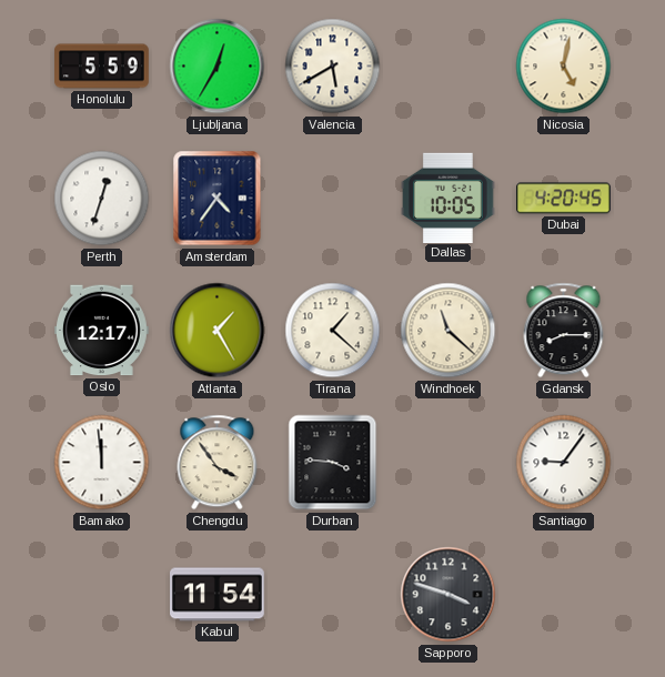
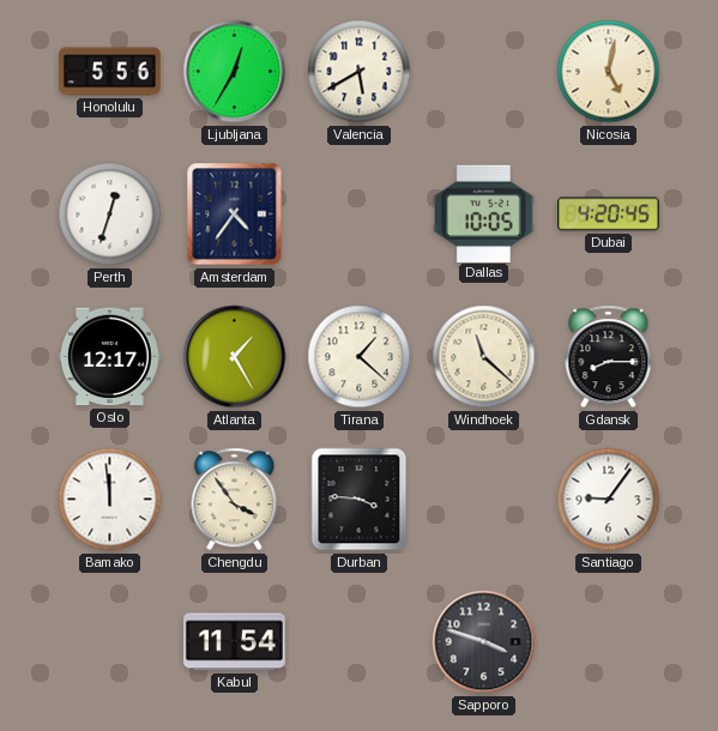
Honolulu: 5:59 -> 5:56 (110, 72)
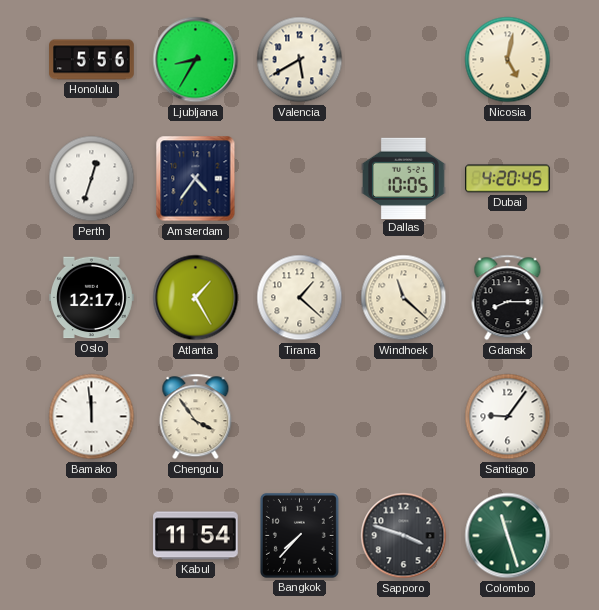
Ljubljana: 12:35 -> 8:35 (196, 60)
Durban: 3:46 -> none (360, 500)
Bangkok: none -> 7:37 (299, 535)
Colombo: none -> 11:27 (508, 536)
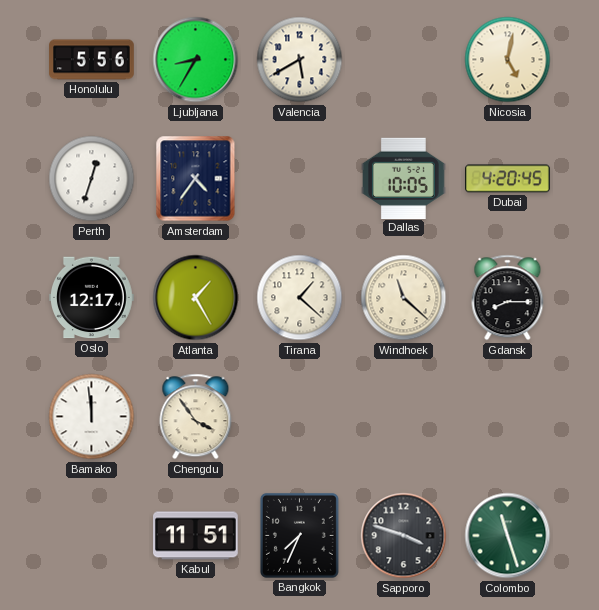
Santiago: 9:06 -> none (508, 417)
Kabul: 11:54 -> 11:51 (196, 536)
Bangkok: 7:37 -> 7:34 (299, 535)
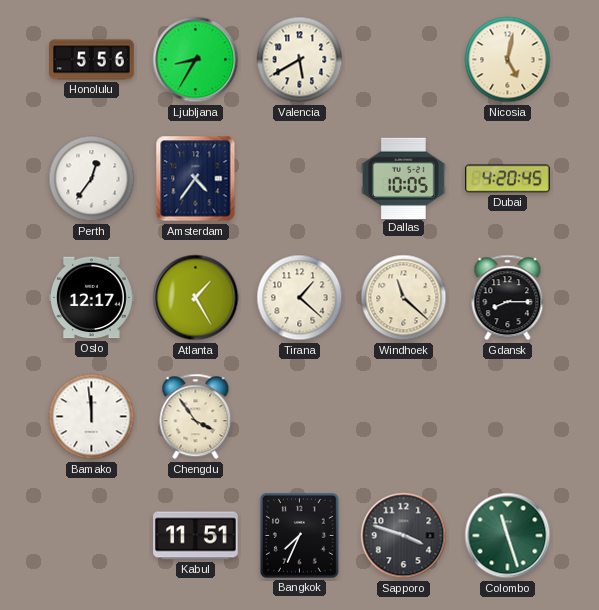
Perth: 12:33 -> 12:36 (92, 179)
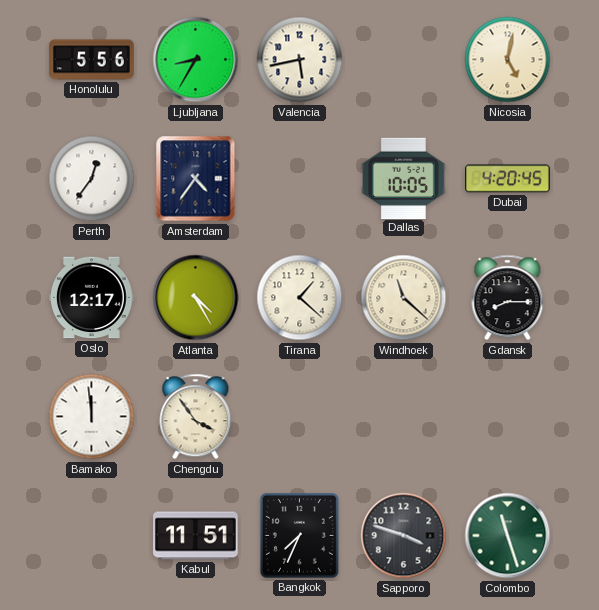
Valencia: 5:40 -> 5:43 (300, 60)
Atlanta: 1:25 -> 4:25 (196, 298)
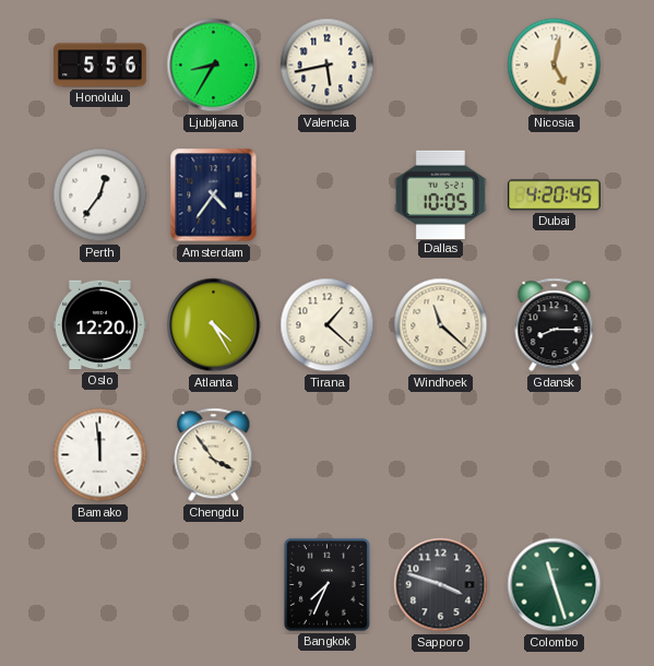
Oslo: 12:17 -> 12:20 (100, 325)
Kabul: 11:51 -> none (196, 536)
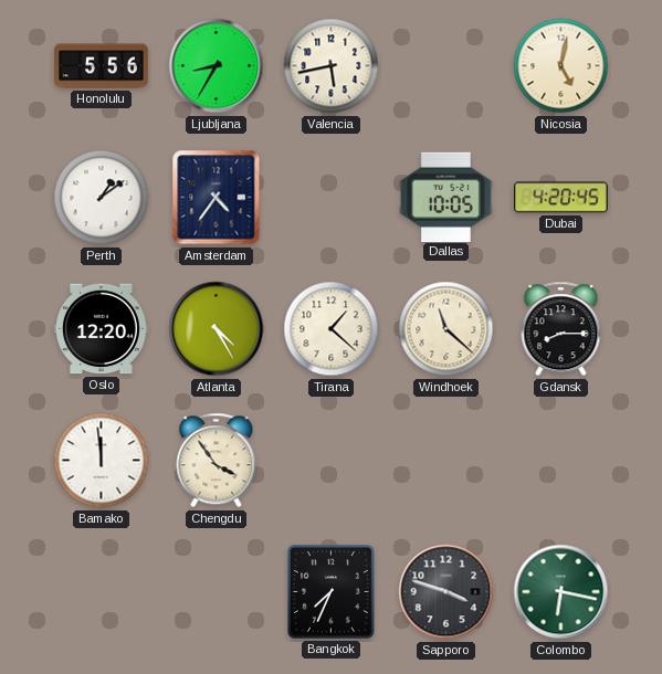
Perth: 12:36 -> 1:09 (102, 198)
Colombo: 11:27 -> 6:17 (561, 592)
